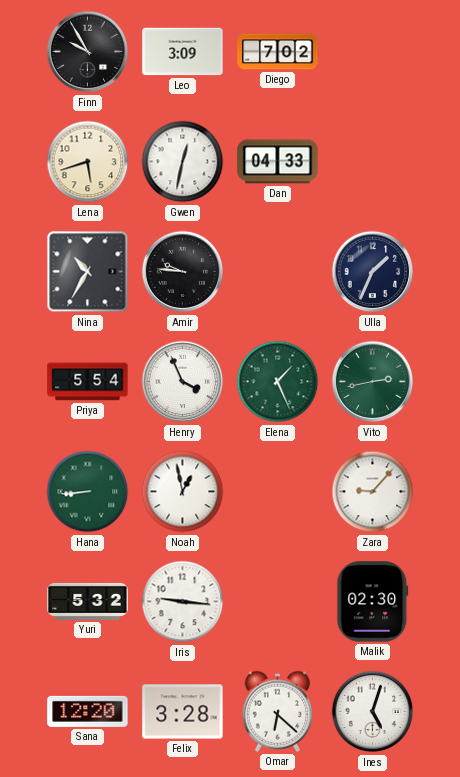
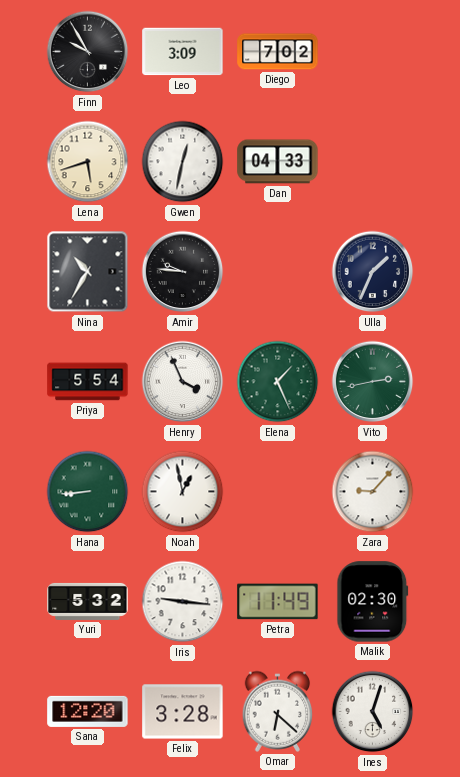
Petra: none -> 11:49 (278, 602)
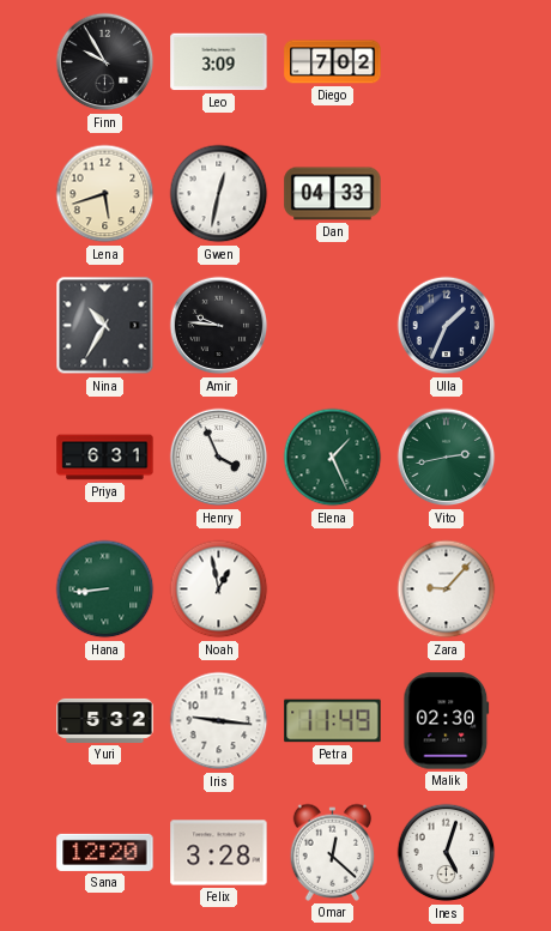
Priya: 5:54 -> 6:31 (105, 458)
Omar: 6:22 -> 12:22 (333, 852)
